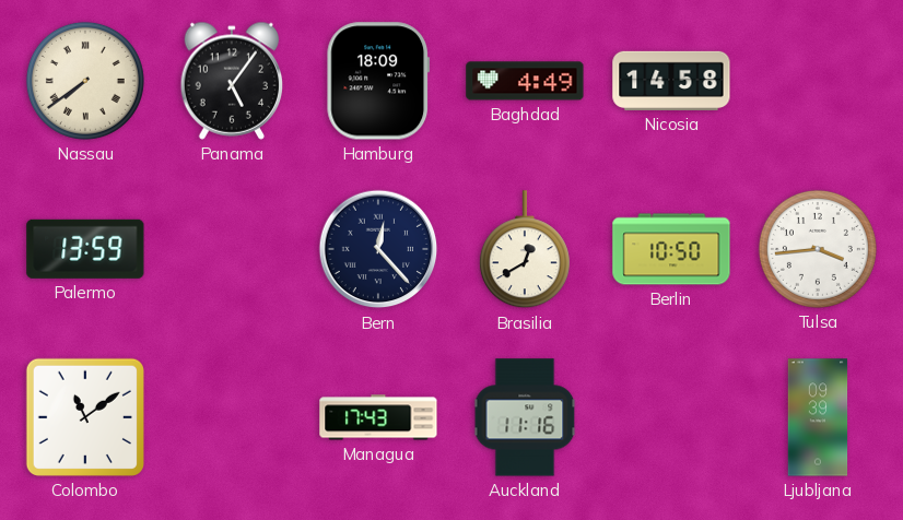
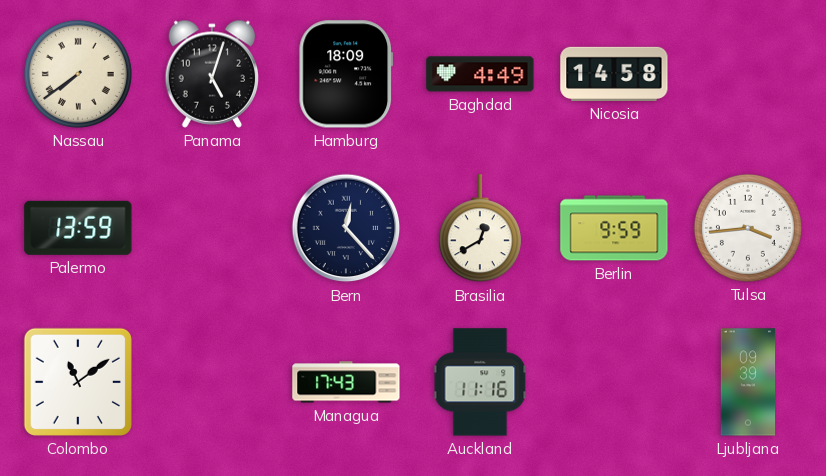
Panama: 5:06 -> 5:03 (212, 74)
Berlin: 10:50 -> 9:59 (614, 228)
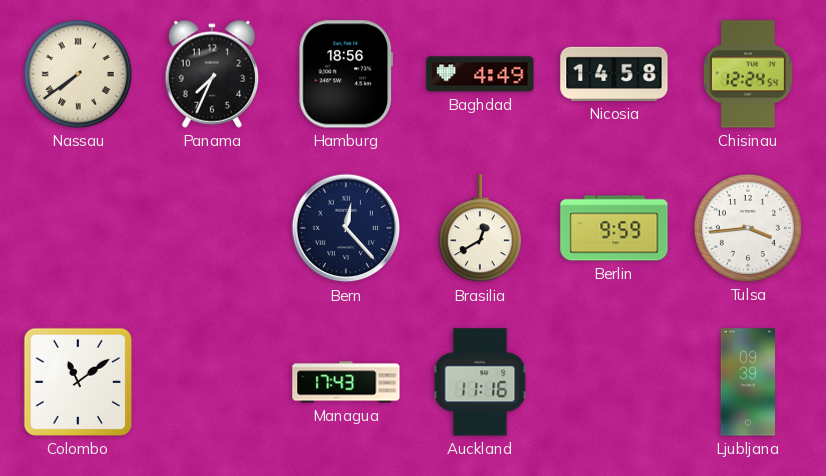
Panama: 5:03 -> 7:34 (212, 74)
Hamburg: 18:09 -> 18:56 (346, 74)
Chisinau: none -> 12:24 (748, 74)
Palermo: 13:59 -> none (78, 228)
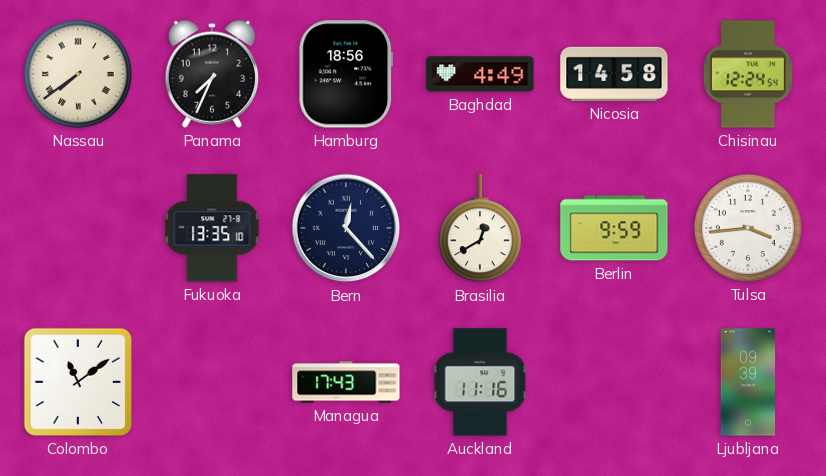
Fukuoka: none -> 13:35 (212, 228)
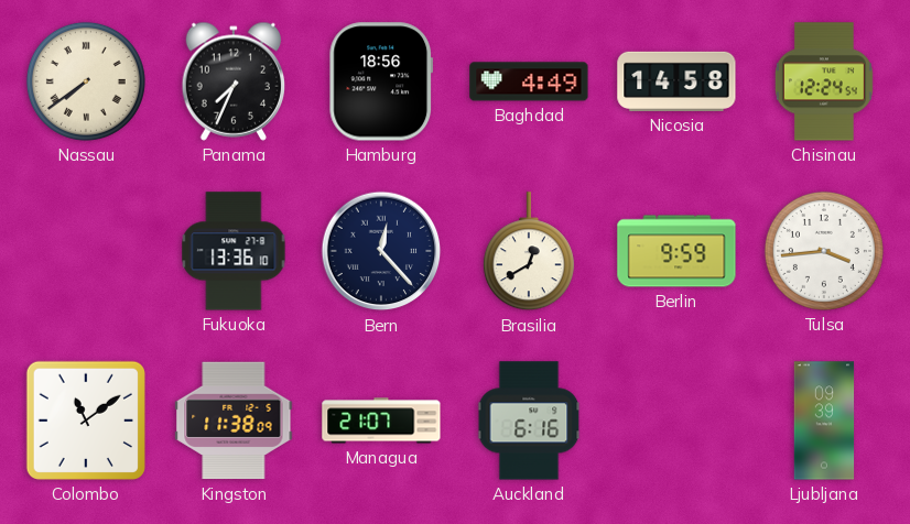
Fukuoka: 13:35 -> 13:36 (234, 251)
Kingston: none -> 11:38 (234, 421)
Managua: 17:43 -> 21:07 (381, 421)
Auckland: 11:16 -> 6:16 (529, 421)
